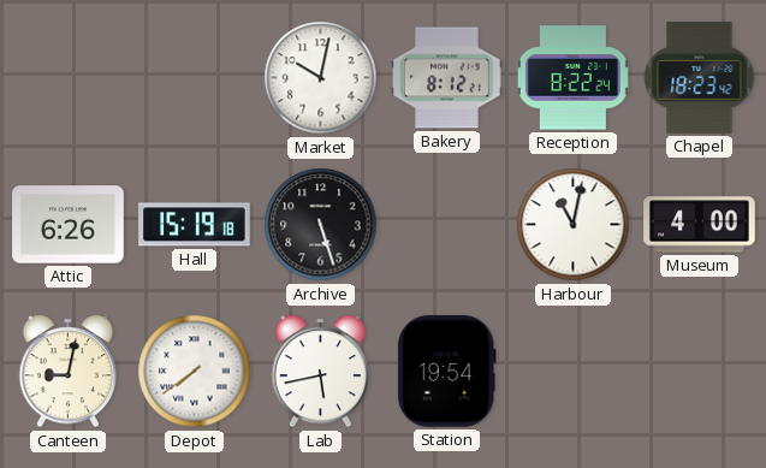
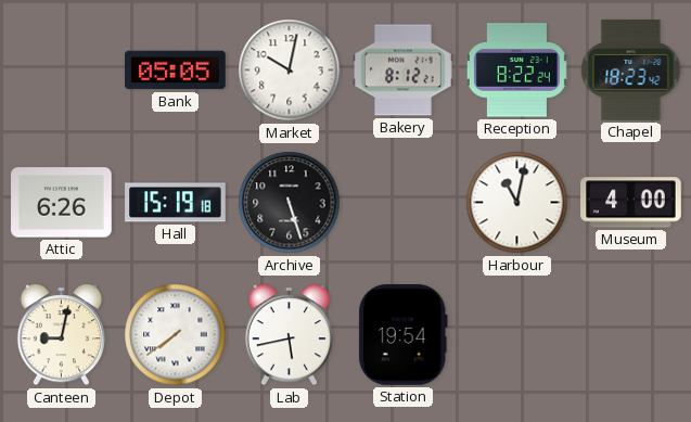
Bank: none -> 05:05 (176, 71)
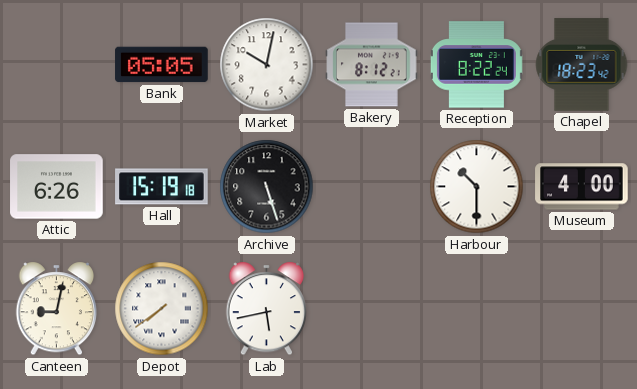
Harbour: 11:02 -> 10:30 (477, 187)
Station: 19:54 -> none (402, 335)
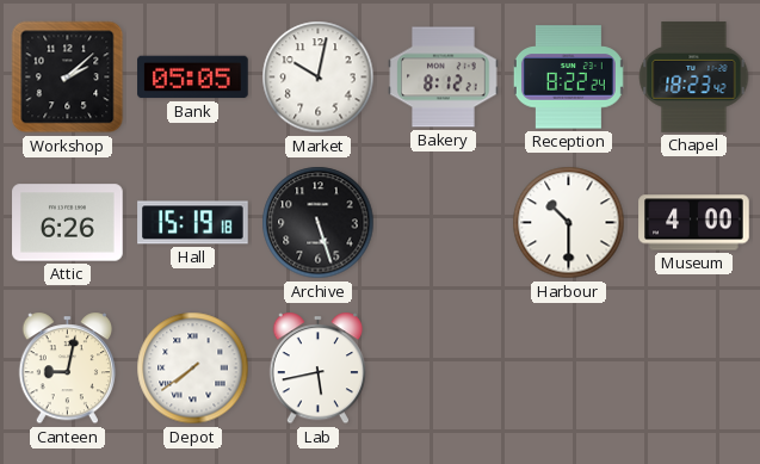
Workshop: none -> 2:08 (68, 78)
